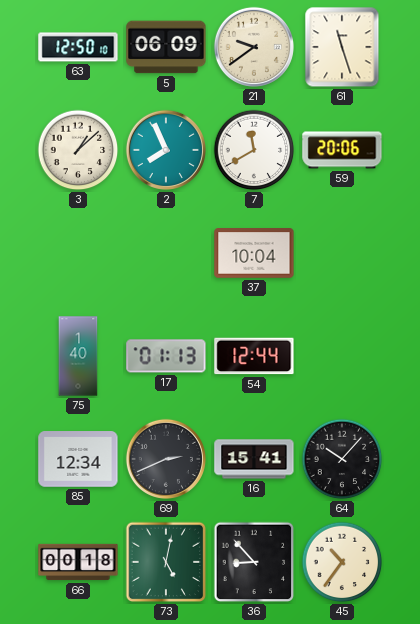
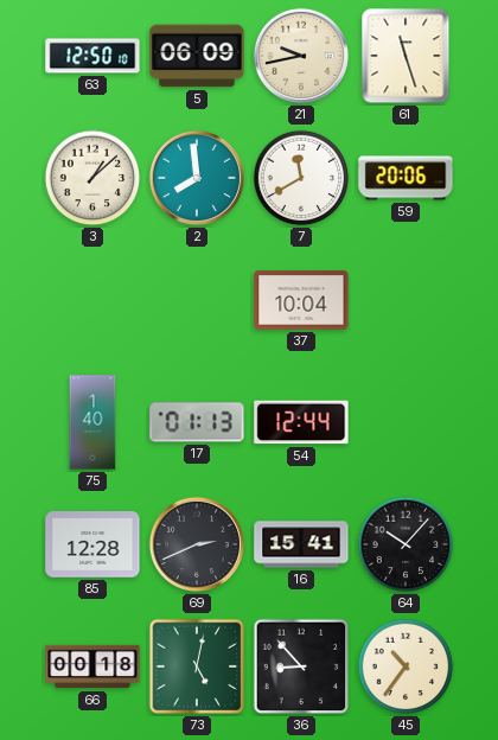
21: 9:39 -> 9:43 (301, 56)
2: 7:56 -> 7:59 (197, 178)
85: 12:34 -> 12:28 (92, 544)
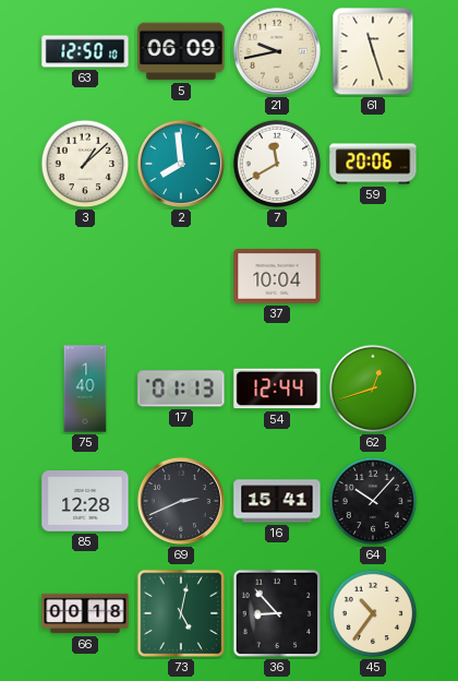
62: none -> 12:42 (373, 389)
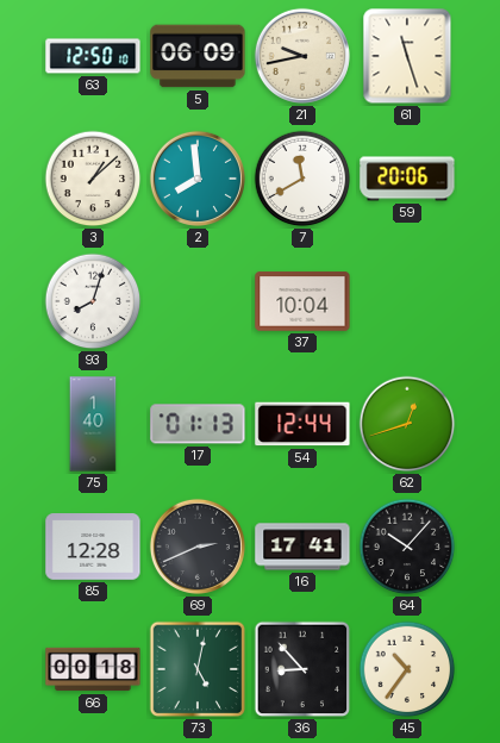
93: none -> 8:03 (93, 301)
16: 15:41 -> 17:41 (302, 547)
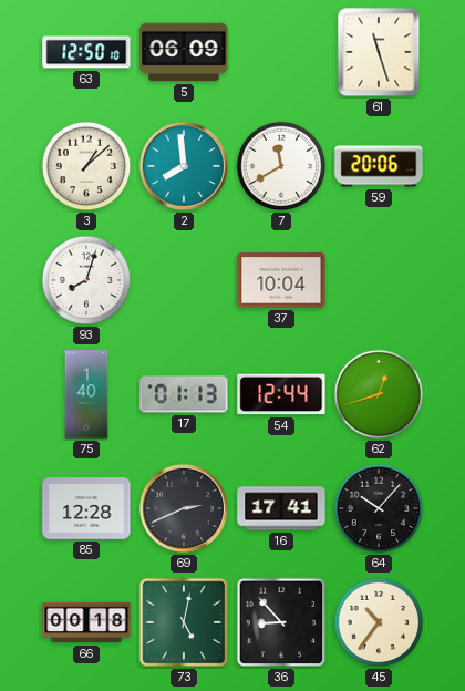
21: 9:43 -> none (302, 56)
